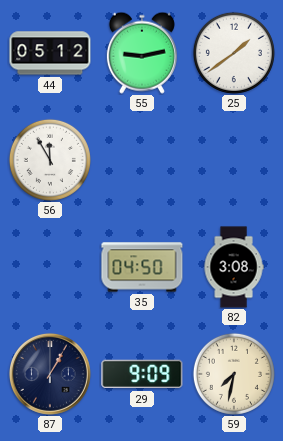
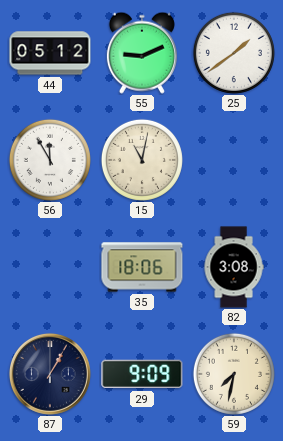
55: 9:13 -> 9:11 (142, 53)
15: none -> 11:02 (142, 160)
35: 04:50 -> 18:06 (142, 267)
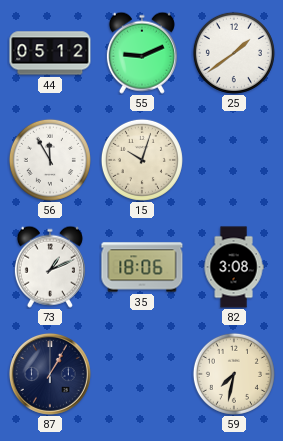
15: 11:02 -> 10:03 (142, 160)
73: none -> 1:11 (50, 267)
29: 9:09 -> none (142, 374)
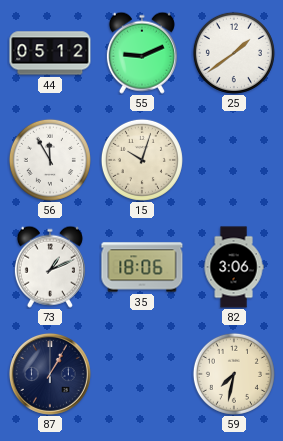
82: 3:08 -> 3:06 (234, 267)
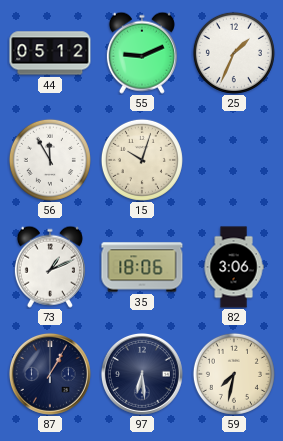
25: 1:39 -> 1:34 (234, 53)
97: none -> 6:29 (142, 374)
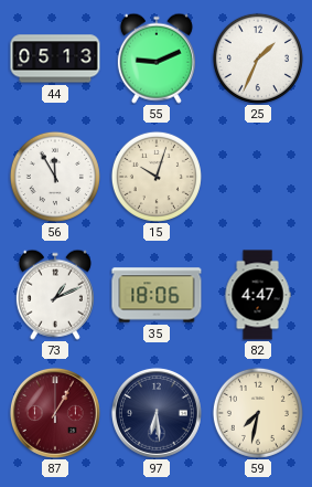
44: 05:12 -> 05:13 (55, 59)
82: 3:06 -> 4:47 (258, 295)
87 dial: navy -> burgundy (55, 413)
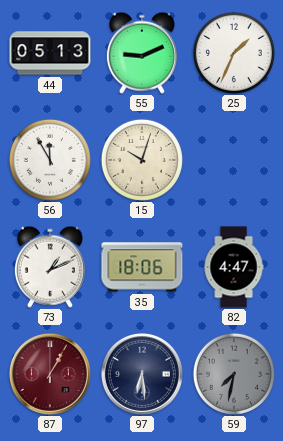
59 dial: cream -> grey (234, 374)
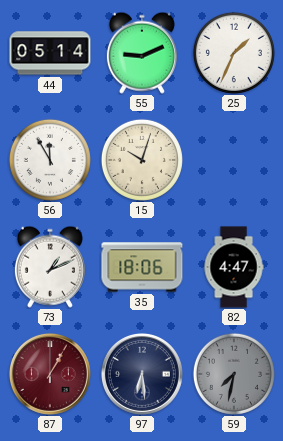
44: 05:13 -> 05:14 (50, 53)
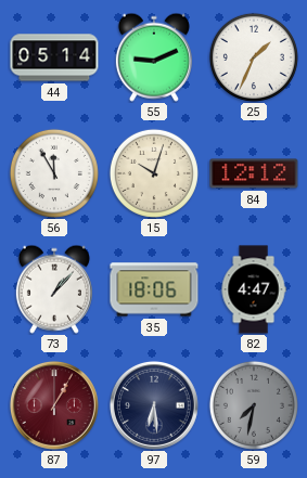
84: none -> 12:12 (254, 173)
73: 1:11 -> 1:07 (54, 289)
